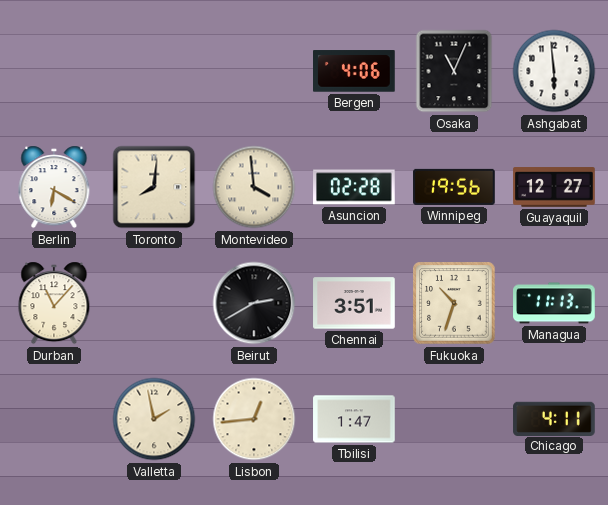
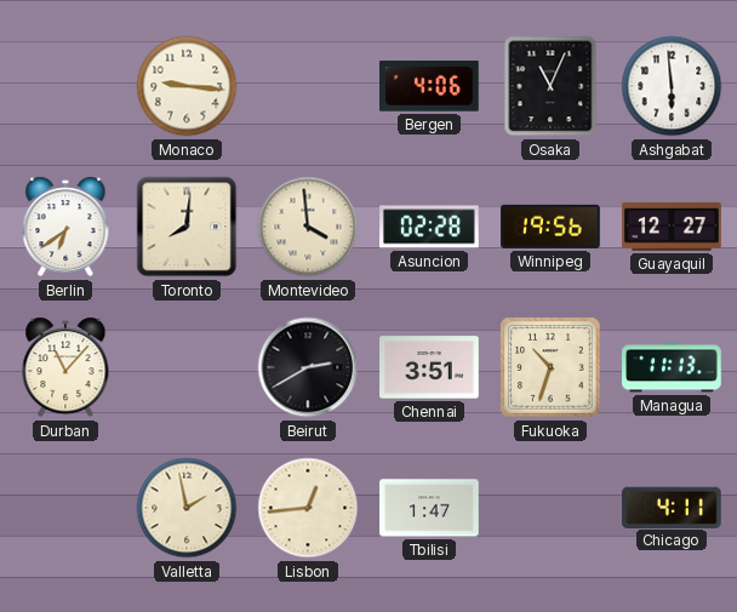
Monaco: none -> 9:16 (187, 86)
Berlin: 6:20 -> 6:39 (65, 227)
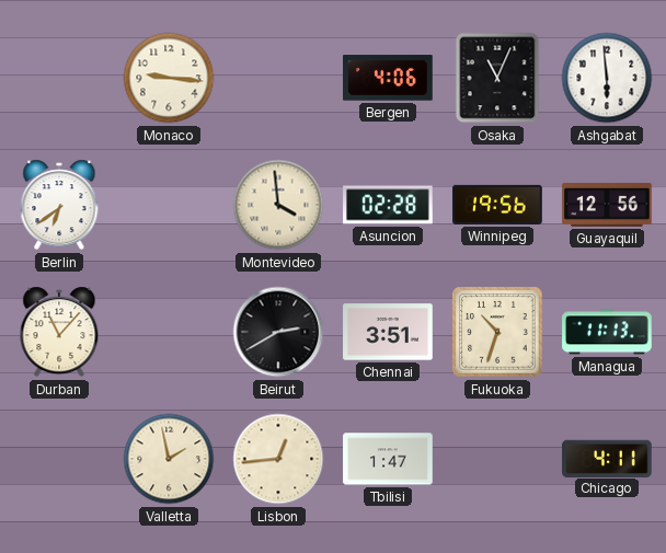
Toronto: 8:01 -> none (187, 227)
Guayaquil: 12:27 -> 12:56 (607, 205)
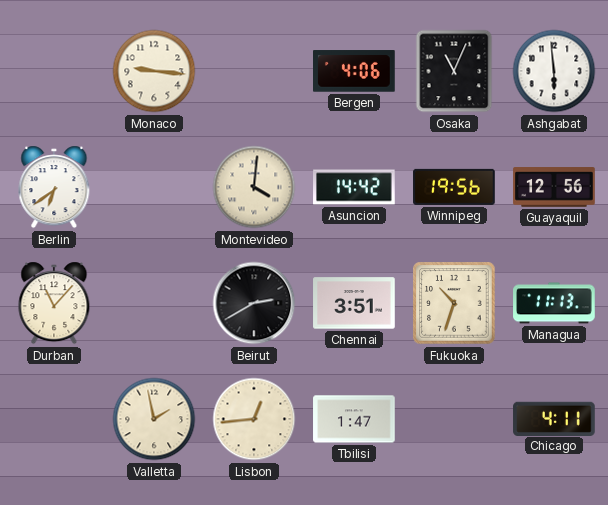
Montevideo: 3:59 -> 4:01 (254, 187)
Asuncion: 02:28 -> 14:42 (354, 187)
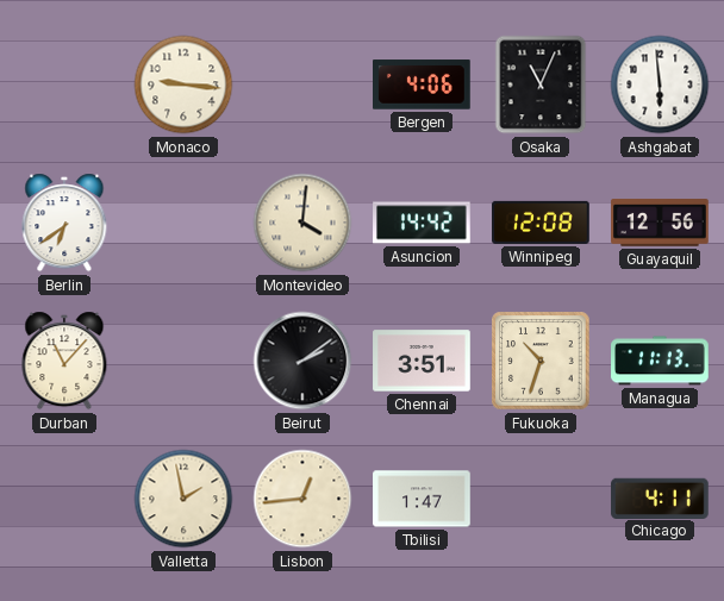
Winnipeg: 19:56 -> 12:08 (541, 223)
Beirut: 2:40 -> 2:09 (302, 361)
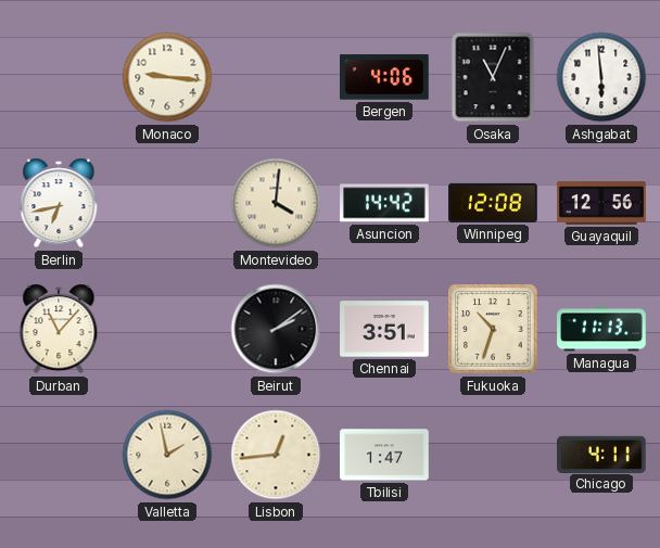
Berlin: 6:39 -> 6:43 (59, 203)
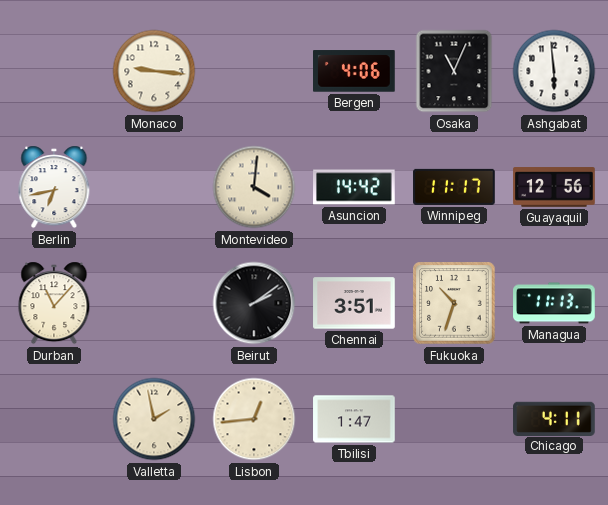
Winnipeg: 12:08 -> 11:17 (454, 187)
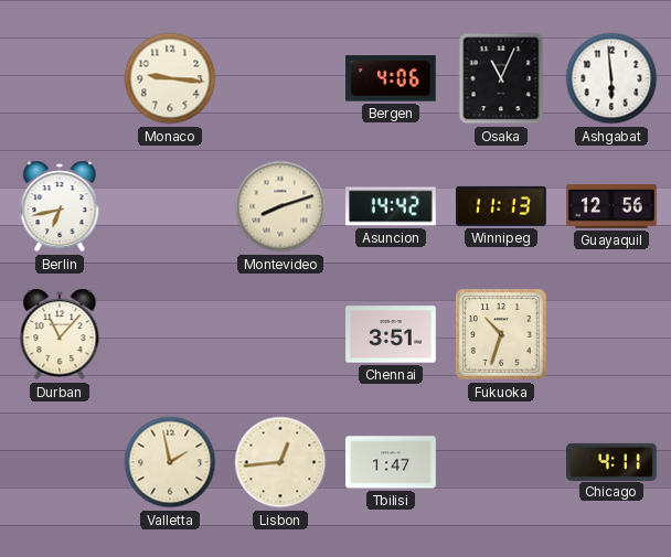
Montevideo: 4:01 -> 8:12 (280, 206)
Winnipeg: 11:17 -> 11:13 (501, 206)
Beirut: 2:09 -> none (254, 303)
Managua: 11:13 -> none (554, 303)
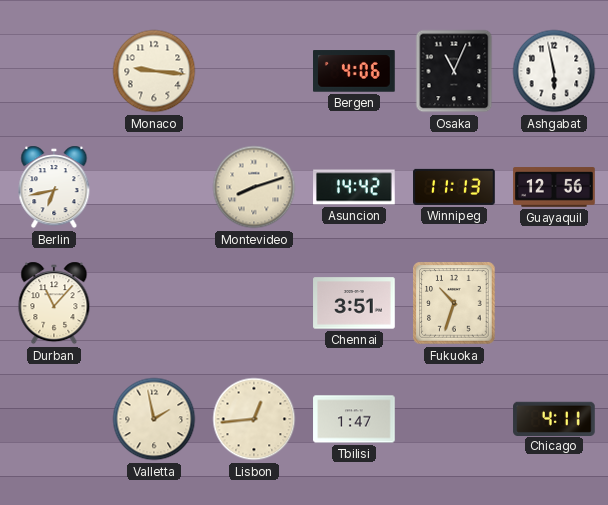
Ashgabat: 5:59 -> 5:58 (554, 71)
